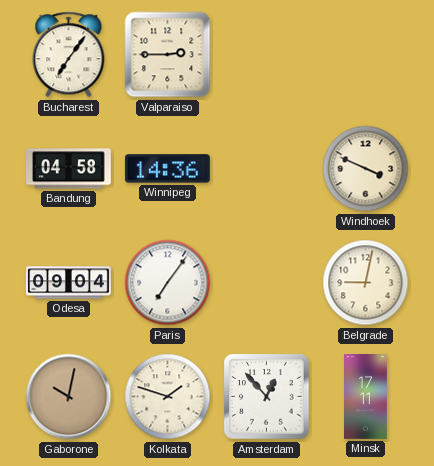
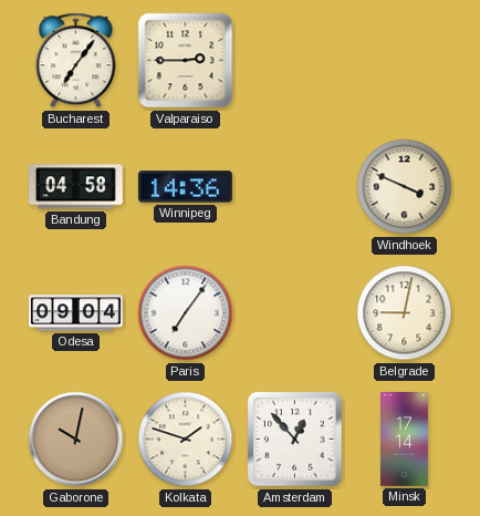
Minsk: 17:11 -> 17:14 (405, 440)
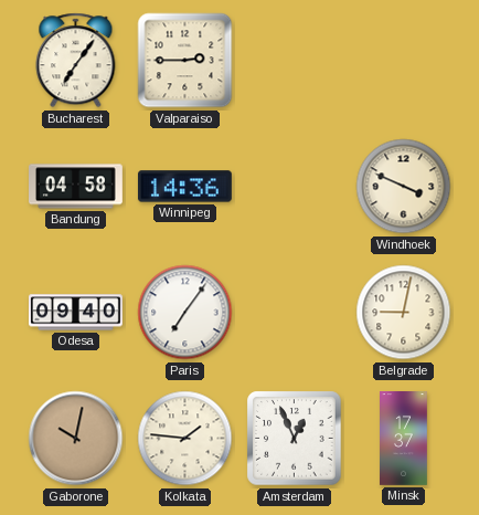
Odesa: 09:04 -> 09:40 (76, 313)
Kolkata: 1:48 -> 1:46 (185, 439)
Amsterdam: 12:53 -> 12:56 (295, 439)
Minsk: 17:14 -> 17:37 (404, 439)
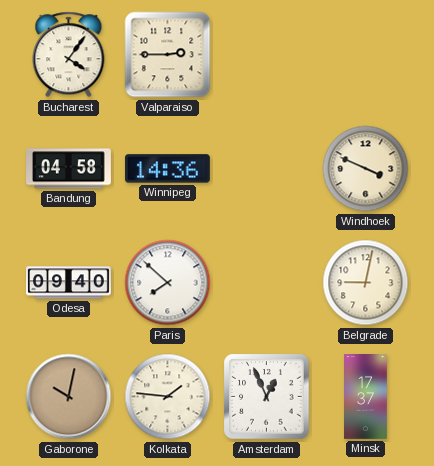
Bucharest: 7:06 -> 4:06 (69, 55)
Paris: 7:06 -> 7:52 (168, 283)
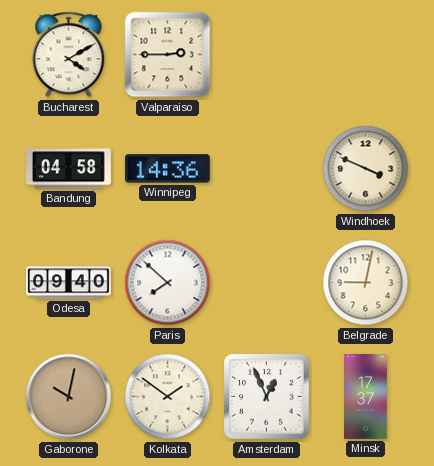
Bucharest: 4:06 -> 4:10 (69, 55)
Kolkata: 1:46 -> 1:51 (168, 397)
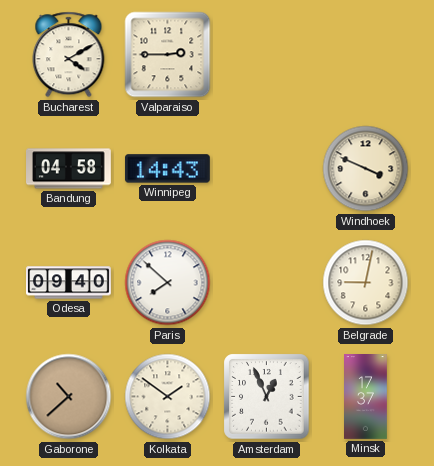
Winnipeg: 14:36 -> 14:43 (167, 169)
Gaborone: 10:02 -> 10:38 (69, 397)
